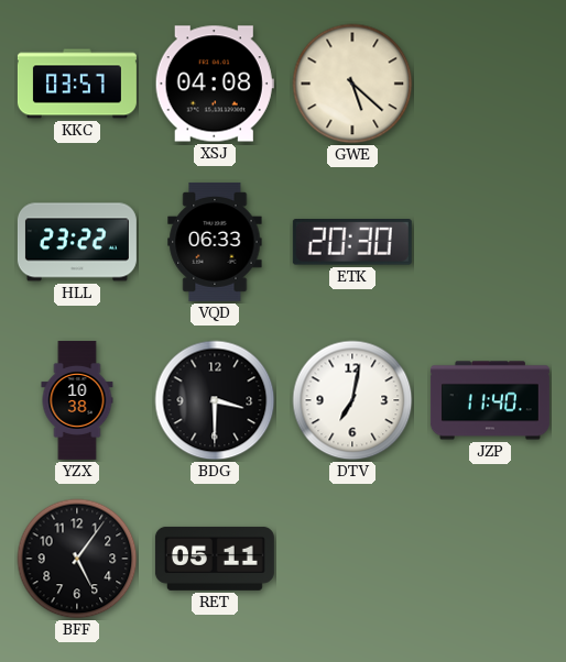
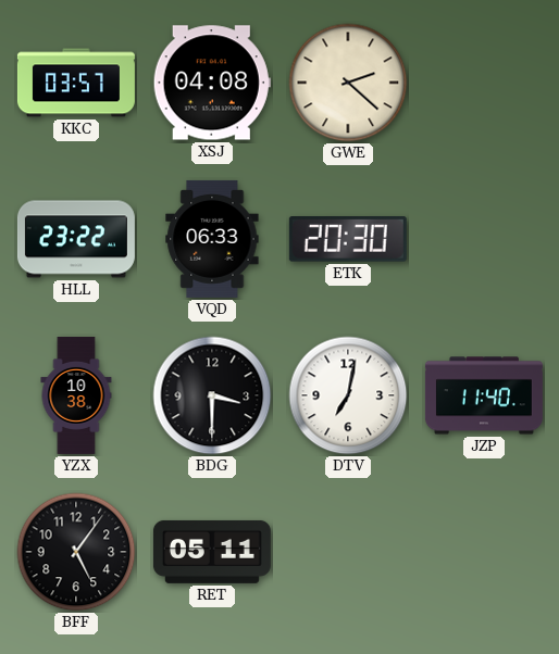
GWE: 5:22 -> 2:22 (348, 83)
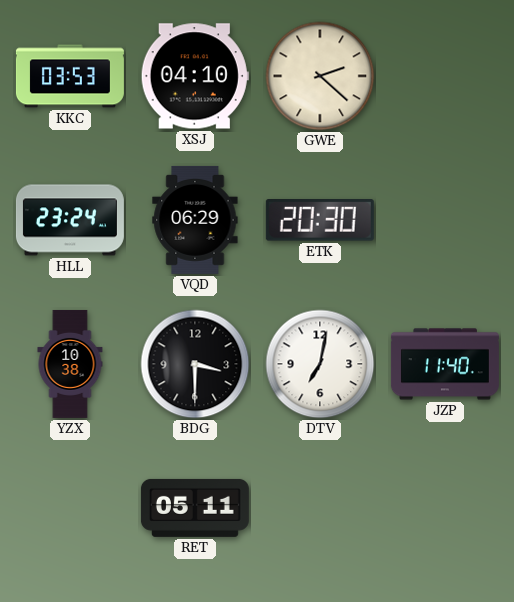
KKC: 03:57 -> 03:53 (70, 76)
XSJ: 04:08 -> 04:10 (195, 76)
HLL: 23:22 -> 23:24 (70, 220)
VQD: 06:33 -> 06:29 (195, 220)
BFF: 5:06 -> none (76, 552)
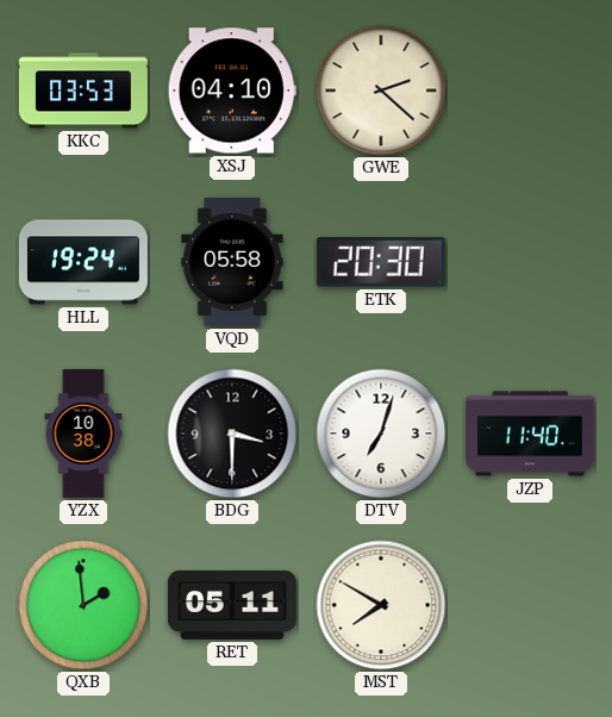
HLL: 23:24 -> 19:24 (83, 262)
VQD: 06:29 -> 05:58 (232, 262)
DTV: 7:02 -> 7:03 (381, 434)
QXB: none -> 1:59 (83, 605)
MST: none -> 7:50 (381, 605)
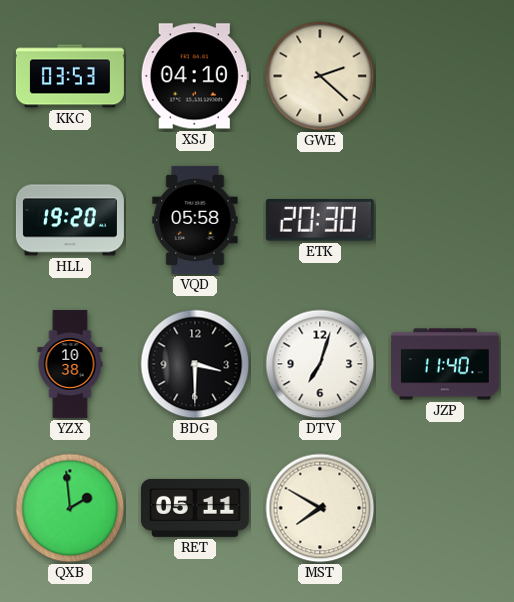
HLL: 19:24 -> 19:20 (70, 220)
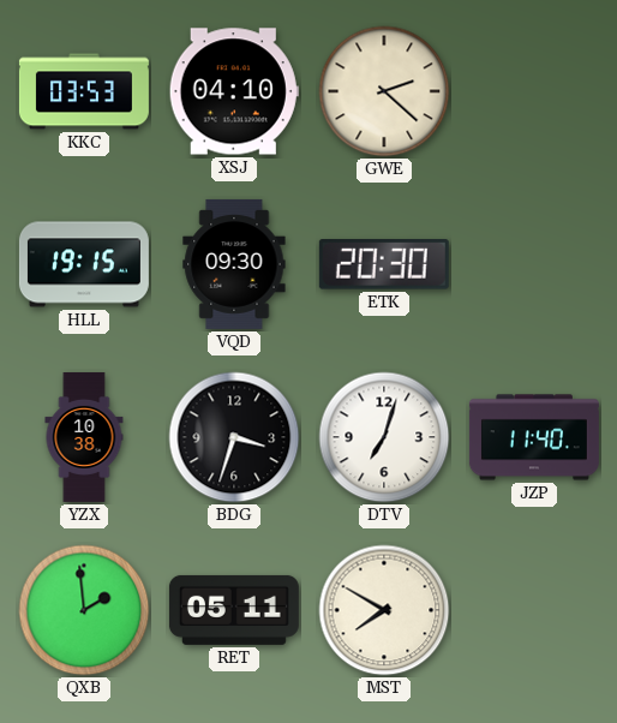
HLL: 19:20 -> 19:15 (84, 264)
VQD: 05:58 -> 09:30 (234, 264)
BDG: 3:30 -> 3:33 (234, 437)
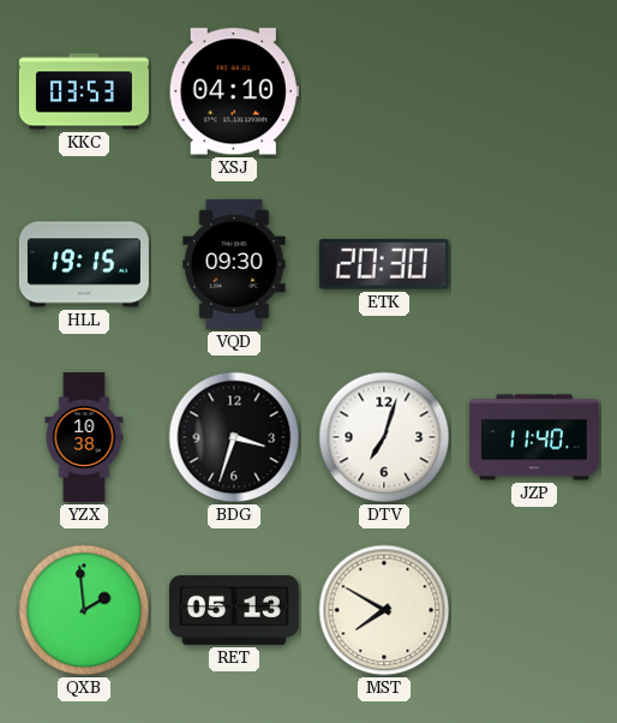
GWE: 2:22 -> none (384, 91)
RET: 05:11 -> 05:13 (234, 610)
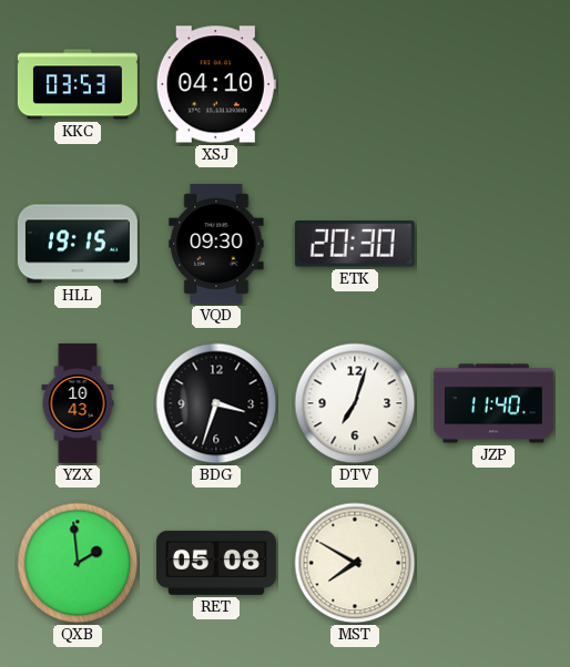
YZX: 10:38 -> 10:43 (78, 403)
RET: 05:13 -> 05:08 (216, 563)
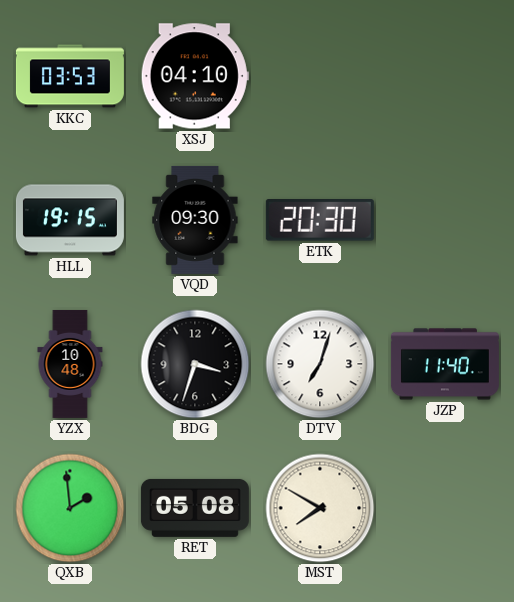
YZX: 10:43 -> 10:48 (70, 364)
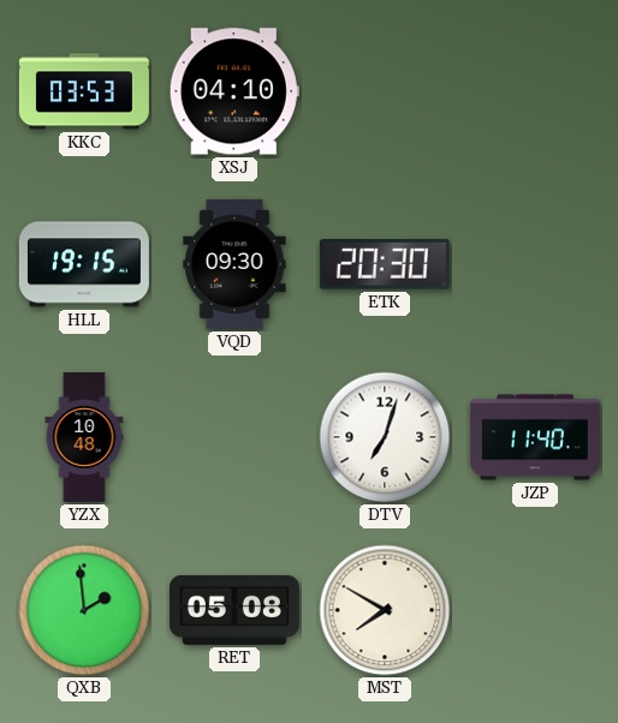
BDG: 3:33 -> none (195, 364)
